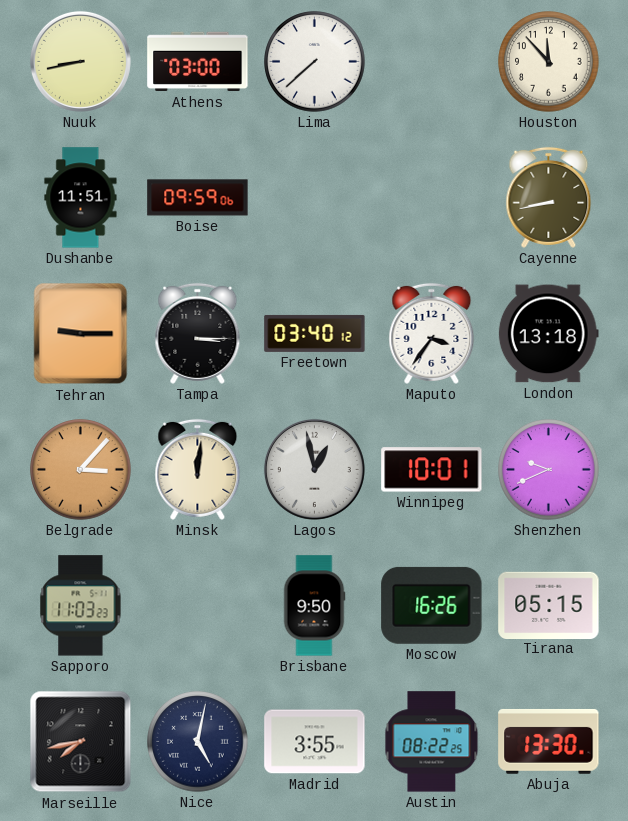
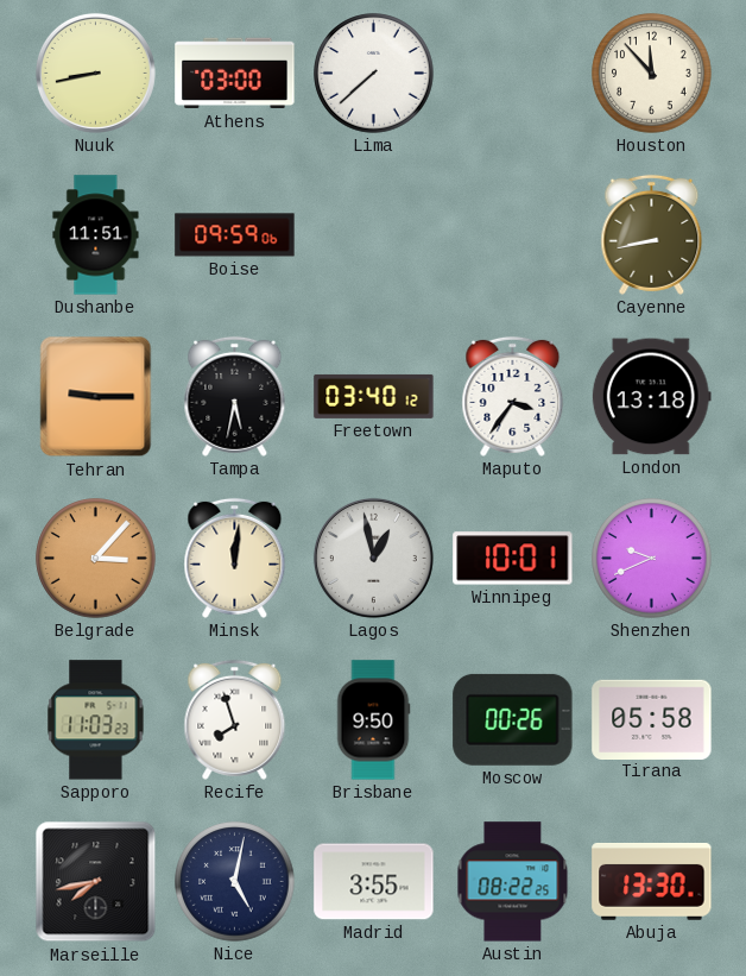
Tampa: 3:15 -> 5:32 (235, 396)
Recife: none -> 7:57 (235, 719)
Moscow: 16:26 -> 00:26 (513, 719)
Tirana: 05:15 -> 05:58 (652, 719)
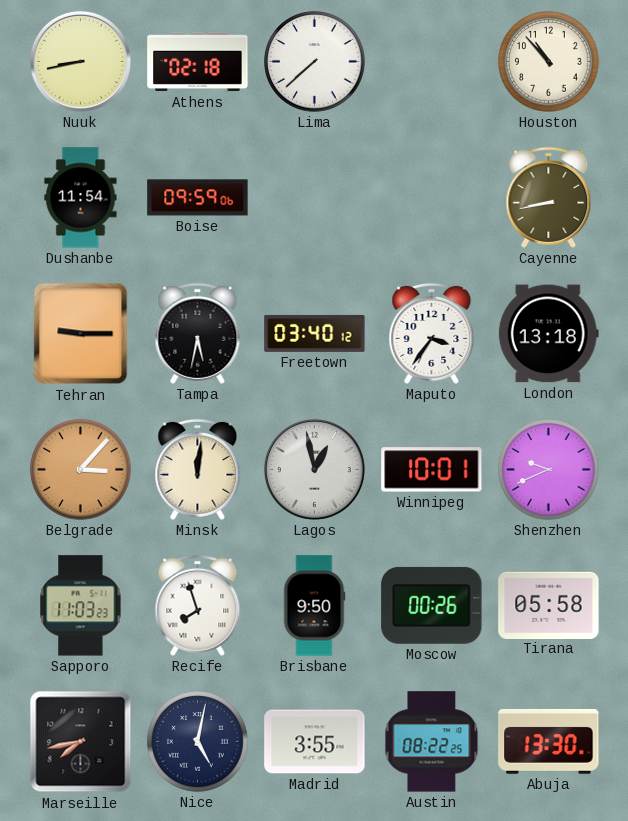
Athens: 03:00 -> 02:18 (198, 62)
Houston: 11:53 -> 10:53 (549, 62)
Dushanbe: 11:51 -> 11:54 (81, 198)
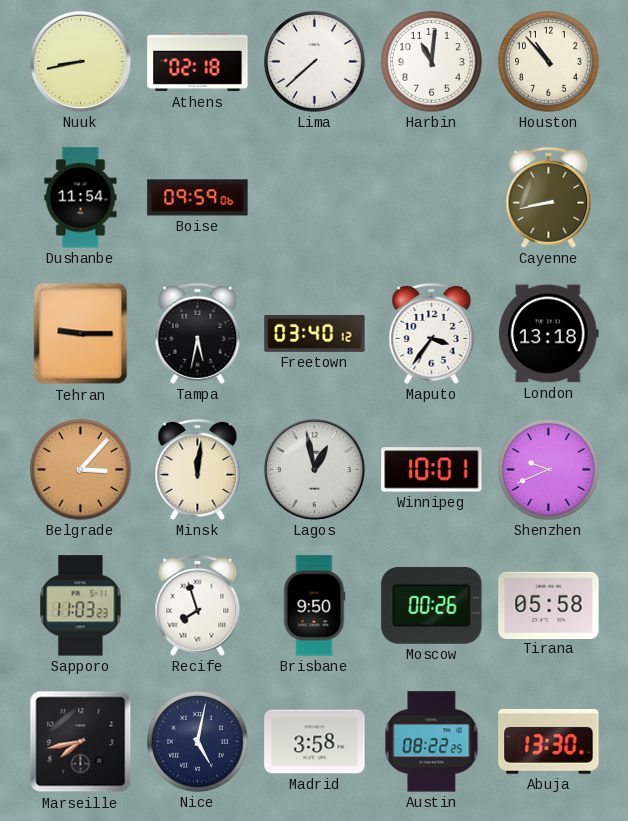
Harbin: none -> 11:01 (432, 62)
Madrid: 3:55 -> 3:58 (315, 742)
